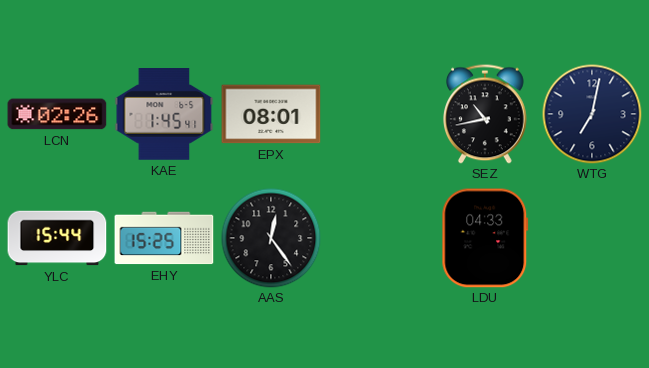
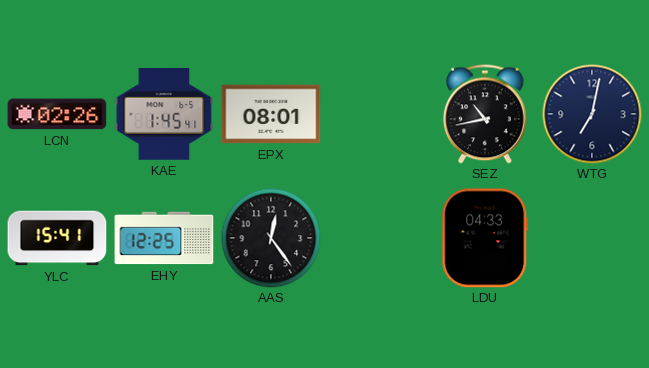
YLC: 15:44 -> 15:41 (57, 238)
EHY: 15:25 -> 12:25 (164, 238)
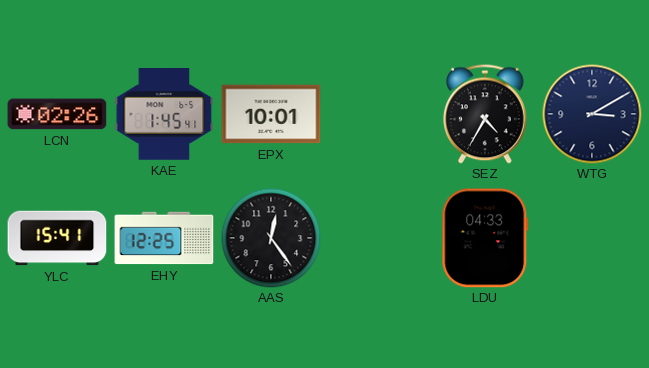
EPX: 08:01 -> 10:01 (271, 114)
SEZ: 10:43 -> 4:35 (486, 114)
WTG: 7:02 -> 3:10 (592, 114)
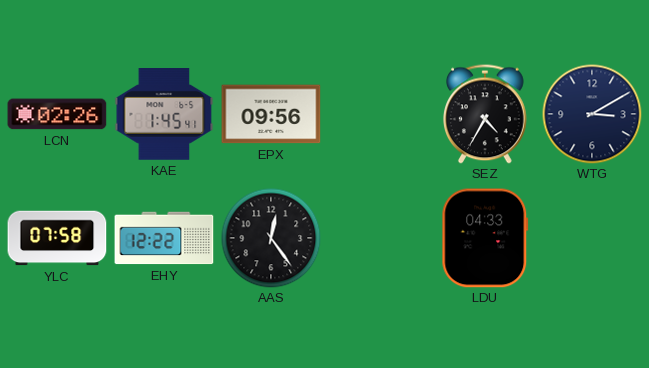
EPX: 10:01 -> 09:56 (271, 114)
YLC: 15:41 -> 07:58 (57, 238)
EHY: 12:25 -> 12:22 (164, 238)
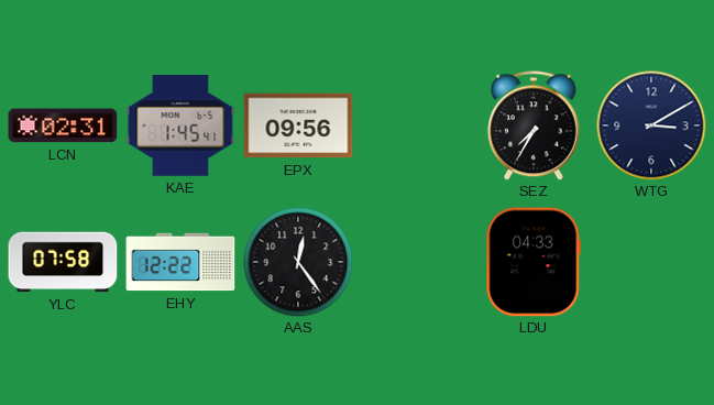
LCN: 02:26 -> 02:31 (63, 125)
SEZ: 4:35 -> 7:35 (535, 125)
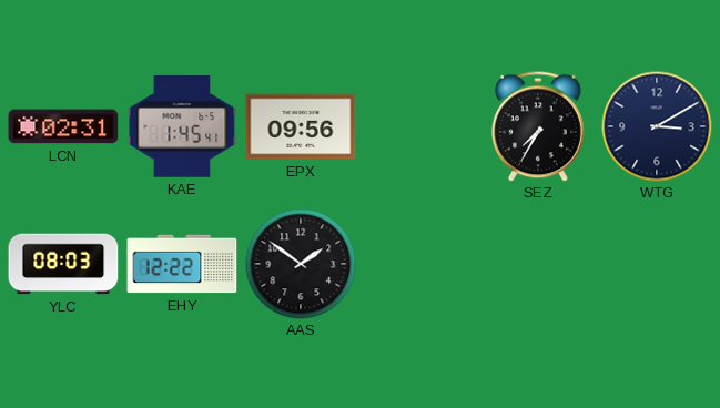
YLC: 07:58 -> 08:03 (63, 264)
AAS: 12:24 -> 1:51 (301, 264)
LDU: 04:33 -> none (534, 262)
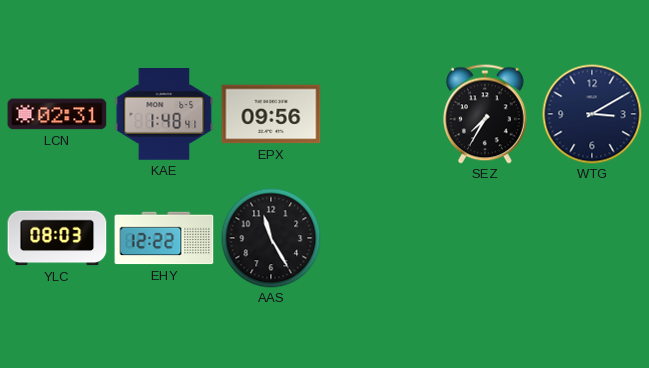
KAE: 1:45 -> 1:48 (164, 114)
AAS: 1:51 -> 11:25 (271, 238)
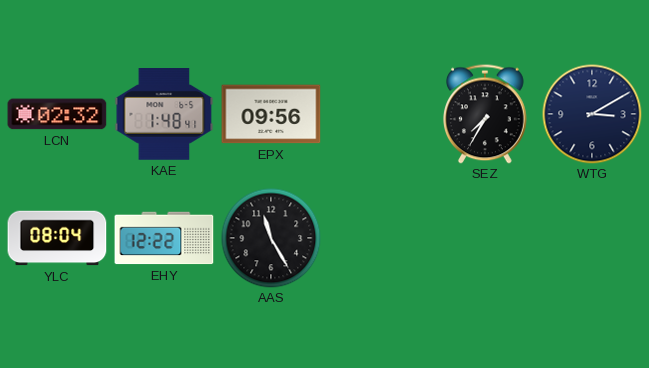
LCN: 02:31 -> 02:32 (57, 114)
YLC: 08:03 -> 08:04 (57, 238)
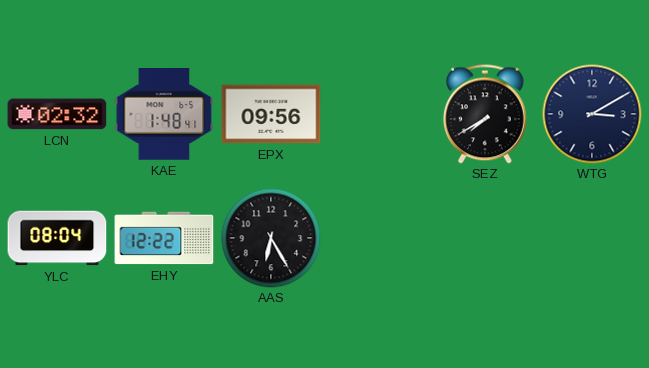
SEZ: 7:35 -> 7:40 (486, 114)
AAS: 11:25 -> 6:25 (271, 238)
